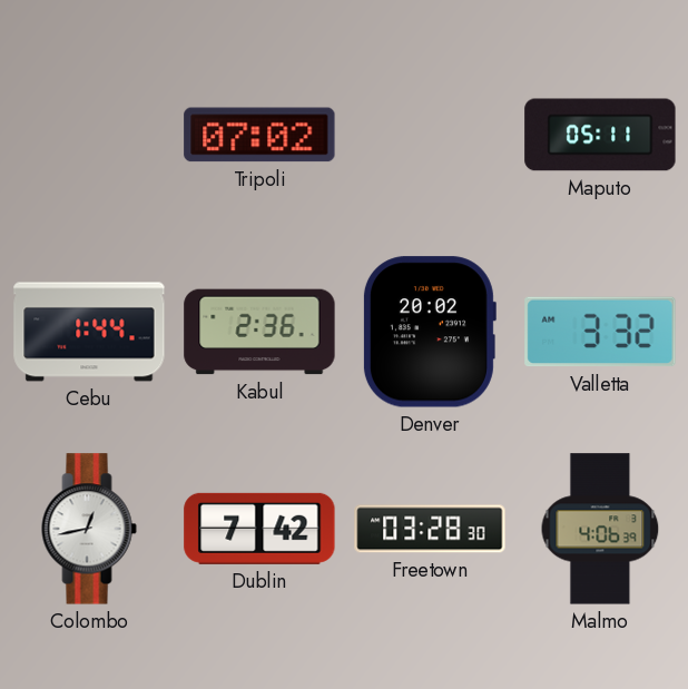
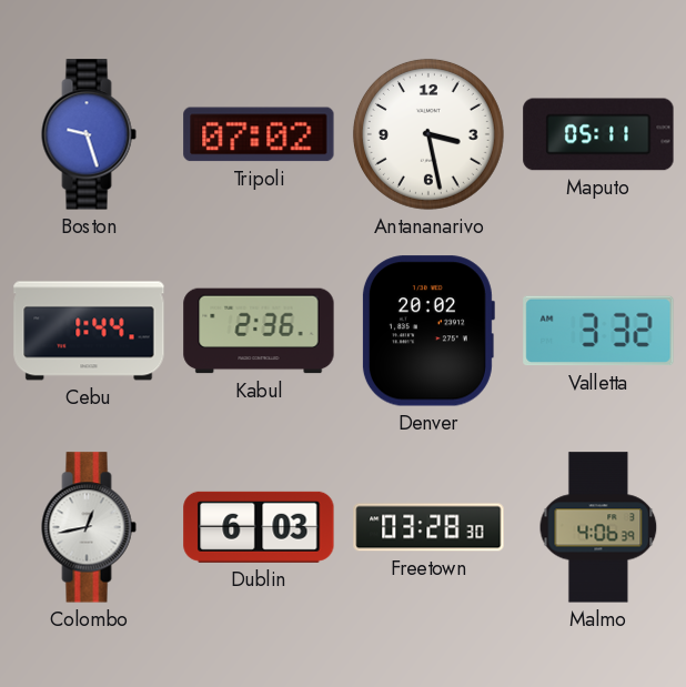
Boston: none -> 9:27 (89, 134)
Antananarivo: none -> 3:28 (428, 134)
Dublin: 7:42 -> 6:03 (259, 527)
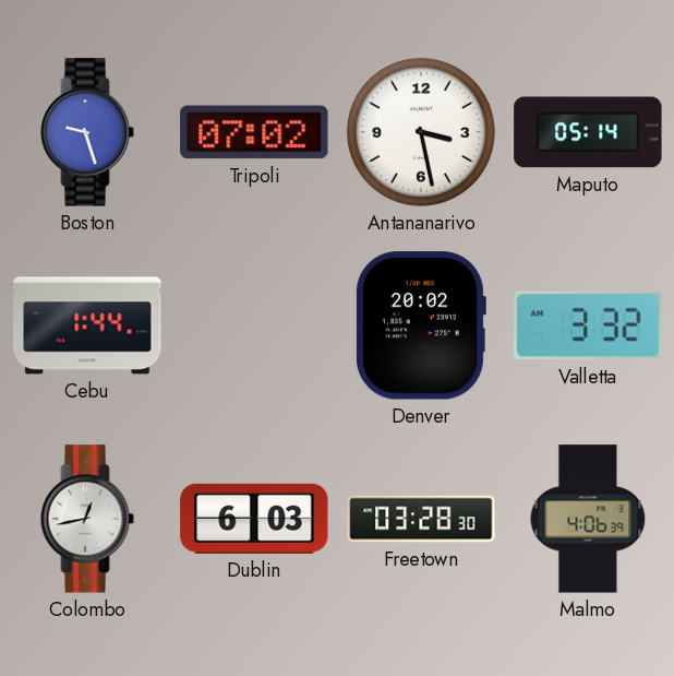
Maputo: 05:11 -> 05:14 (588, 132)
Kabul: 2:36 -> none (259, 331)
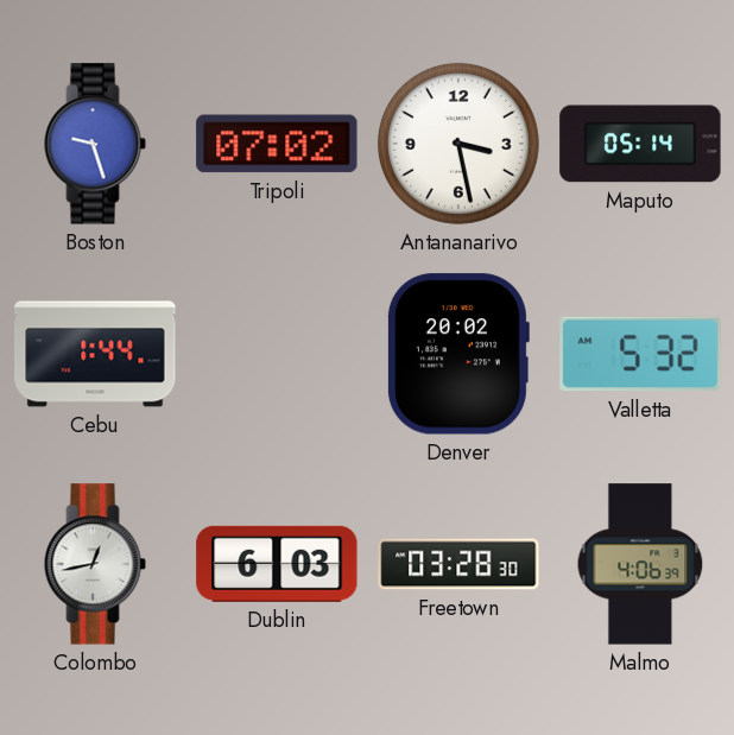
Valletta: 3:32 -> 5:32 (640, 354)
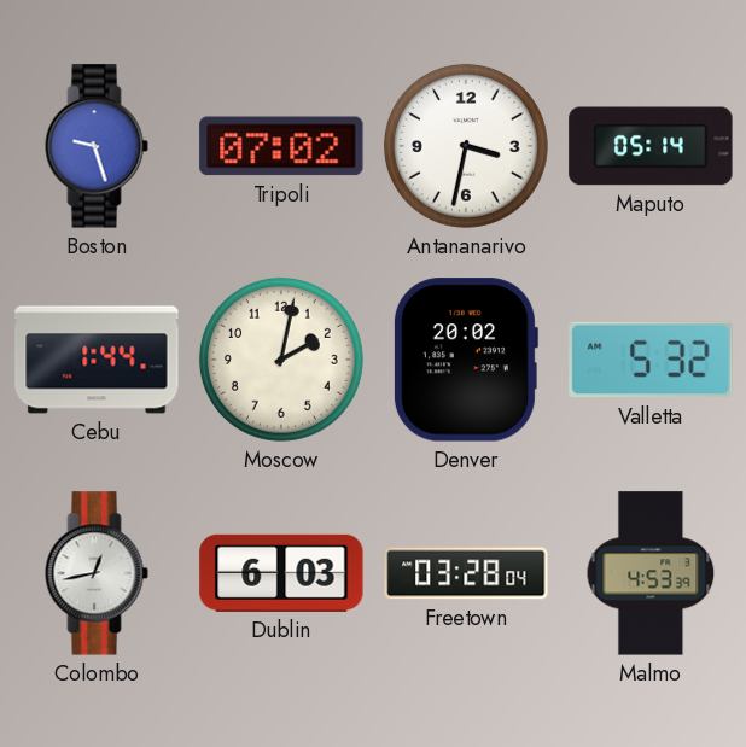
Antananarivo: 3:28 -> 3:32 (466, 146)
Moscow: none -> 2:02 (281, 360)
Freetown: 03:28:30 -> 03:28:04 (466, 573)
Malmo: 4:06 -> 4:53 (651, 573)
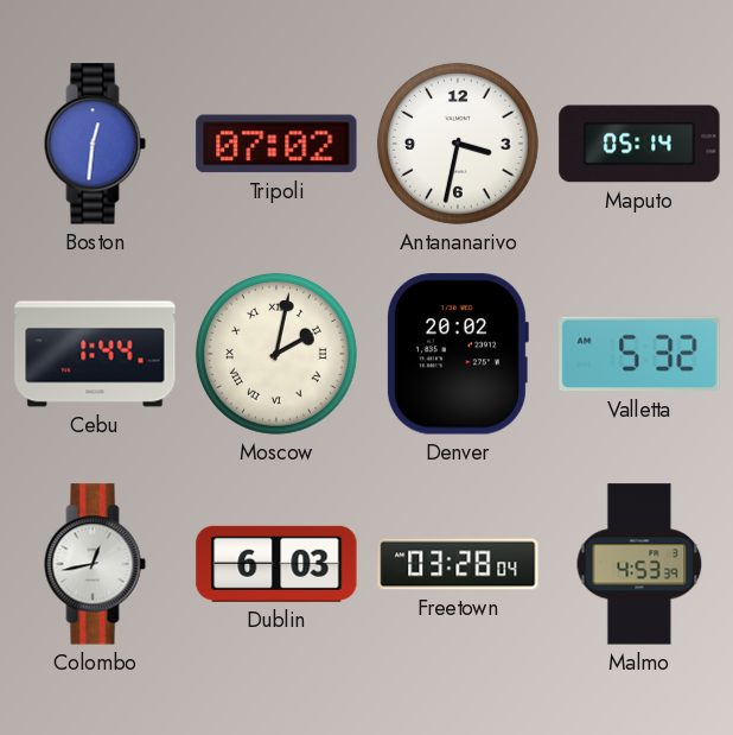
Boston: 9:27 -> 12:31 (95, 144)
Moscow numerals: Arabic -> Roman (276, 354)
